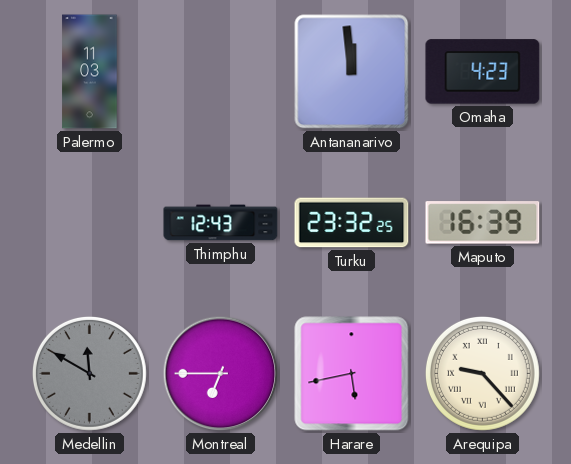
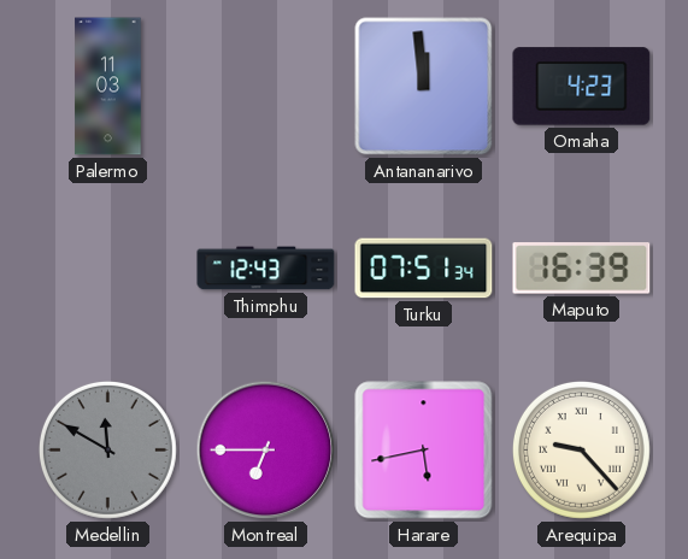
Turku: 23:32 -> 07:51 (424, 269)
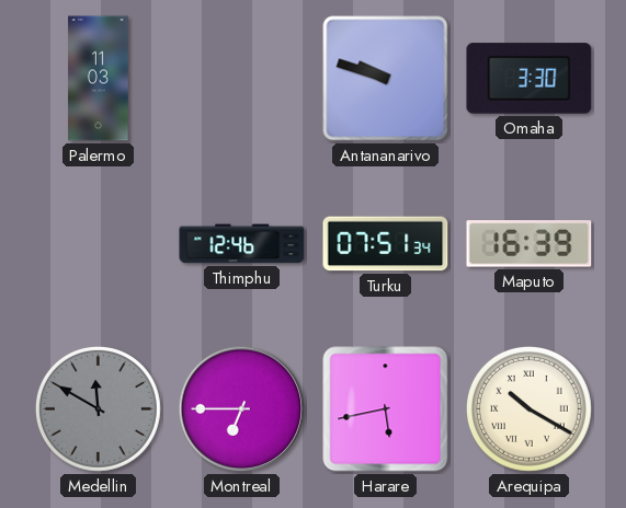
Antananarivo: 11:59 -> 9:48 (386, 79)
Omaha: 4:23 -> 3:30 (530, 79)
Thimphu: 12:43 -> 12:46 (242, 244)
Arequipa: 9:23 -> 10:20 (528, 408)
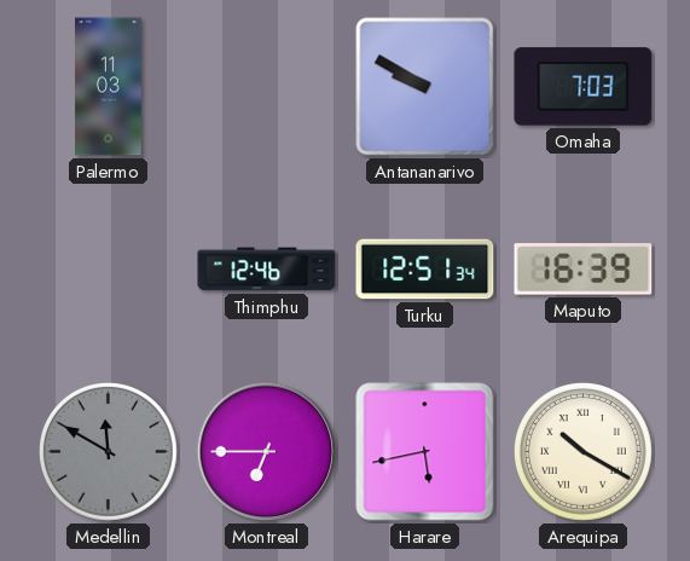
Antananarivo: 9:48 -> 9:50 (425, 87)
Omaha: 3:30 -> 7:03 (584, 87)
Turku: 07:51 -> 12:51 (425, 270)
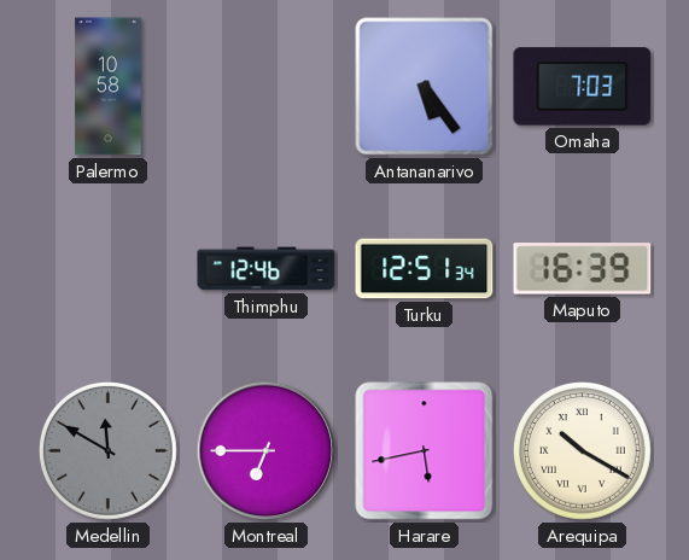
Palermo: 11:03 -> 10:58 (109, 87)
Antananarivo: 9:50 -> 5:24 (425, 87)
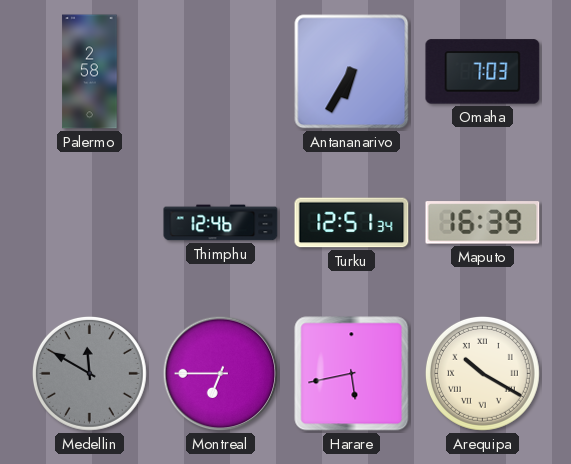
Palermo: 10:58 -> 2:58 (90, 72)
Antananarivo: 5:24 -> 6:35 (352, 72)
